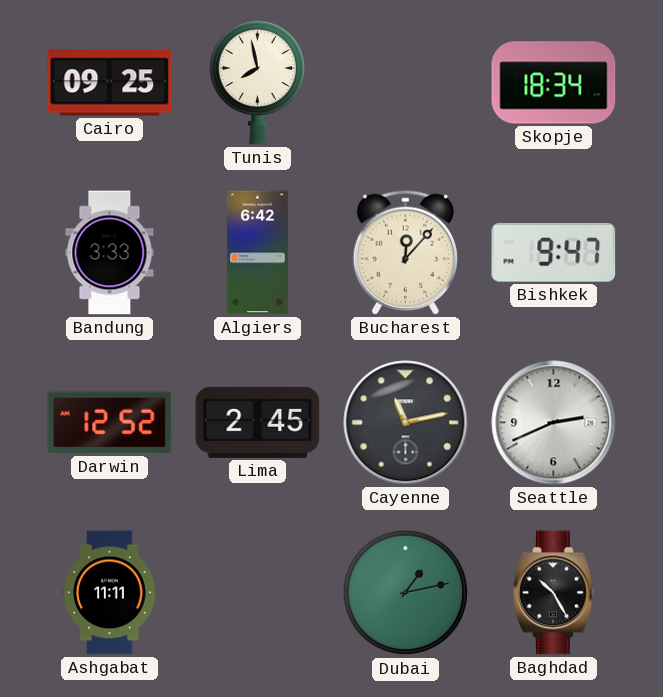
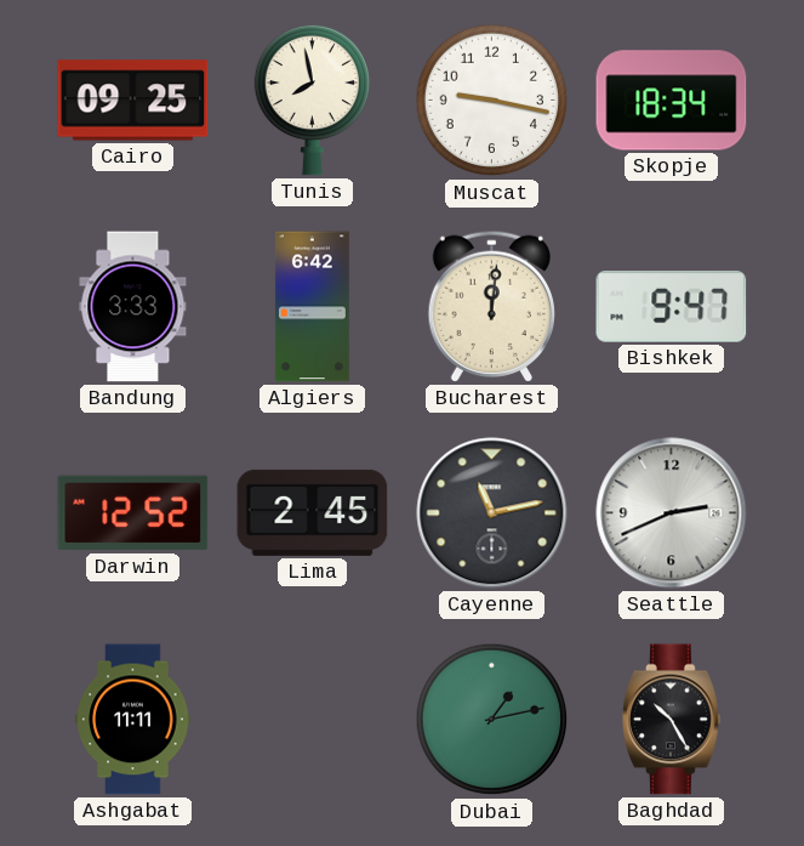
Muscat: none -> 9:17 (492, 101)
Bucharest: 12:07 -> 12:01 (491, 306)
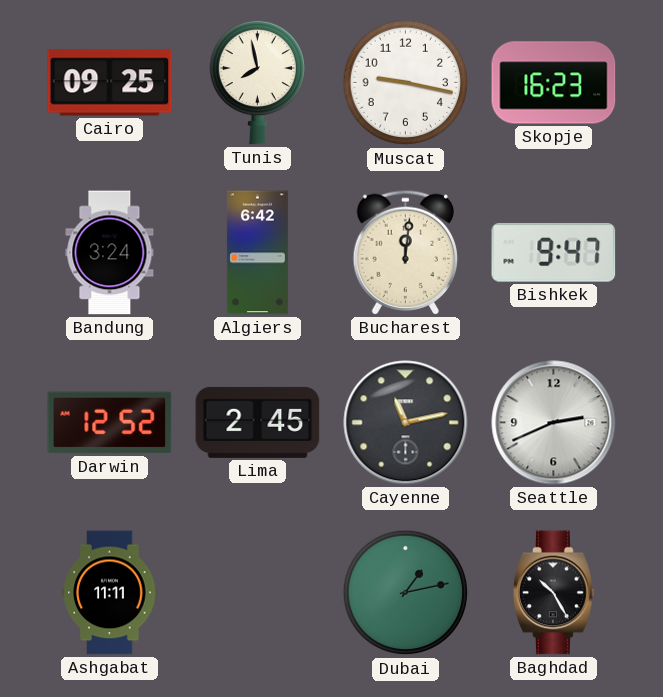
Skopje: 18:34 -> 16:23 (554, 83)
Bandung: 3:33 -> 3:24 (110, 253)
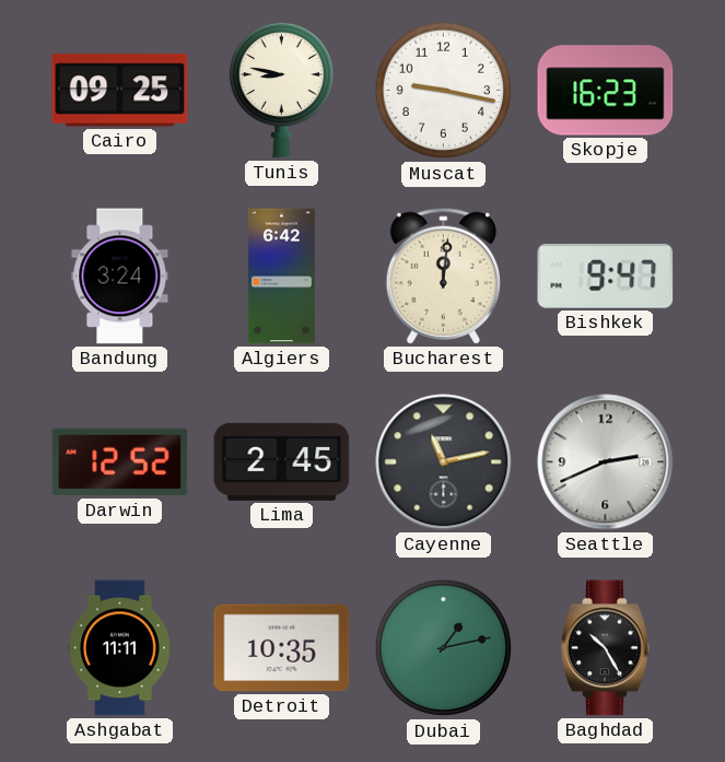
Tunis: 7:58 -> 8:47 (281, 90)
Detroit: none -> 10:35 (282, 648)
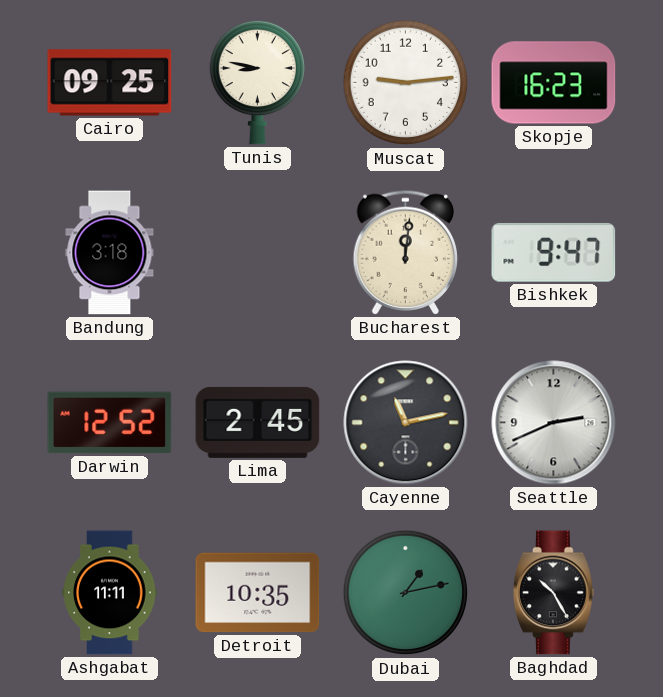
Muscat: 9:17 -> 9:14 (406, 83)
Bandung: 3:24 -> 3:18 (110, 253)
Algiers: 6:42 -> none (281, 277)
